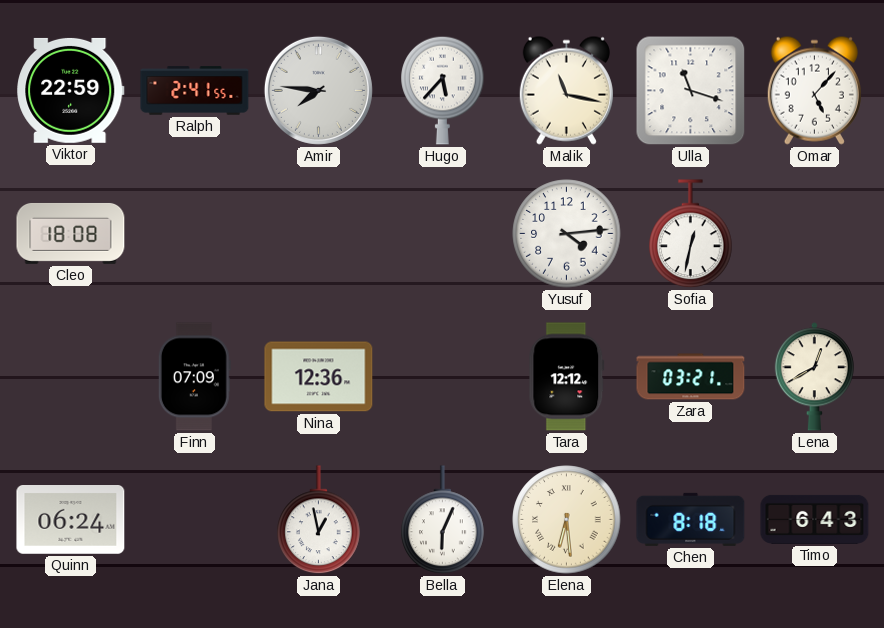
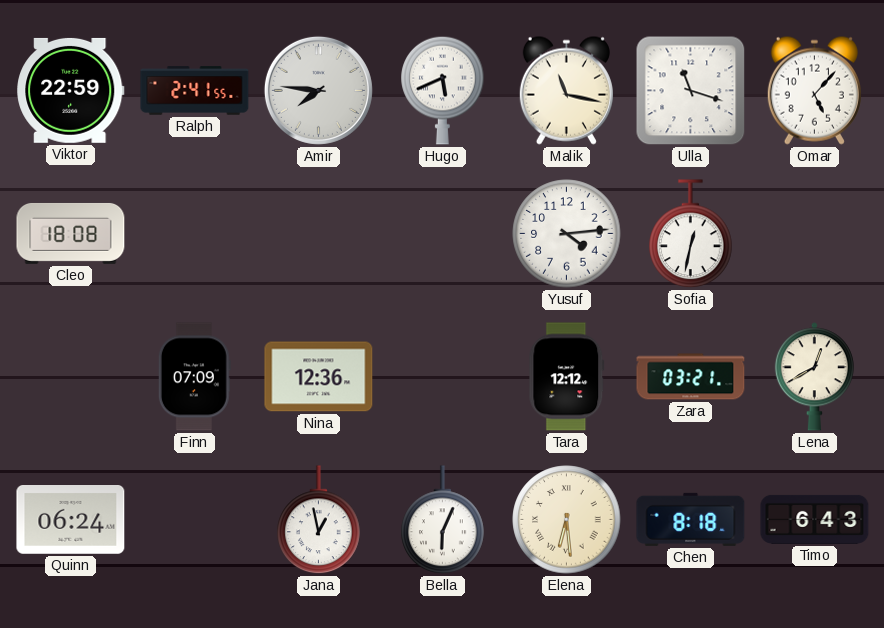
Hugo: 5:37 -> 5:41 (443, 90)
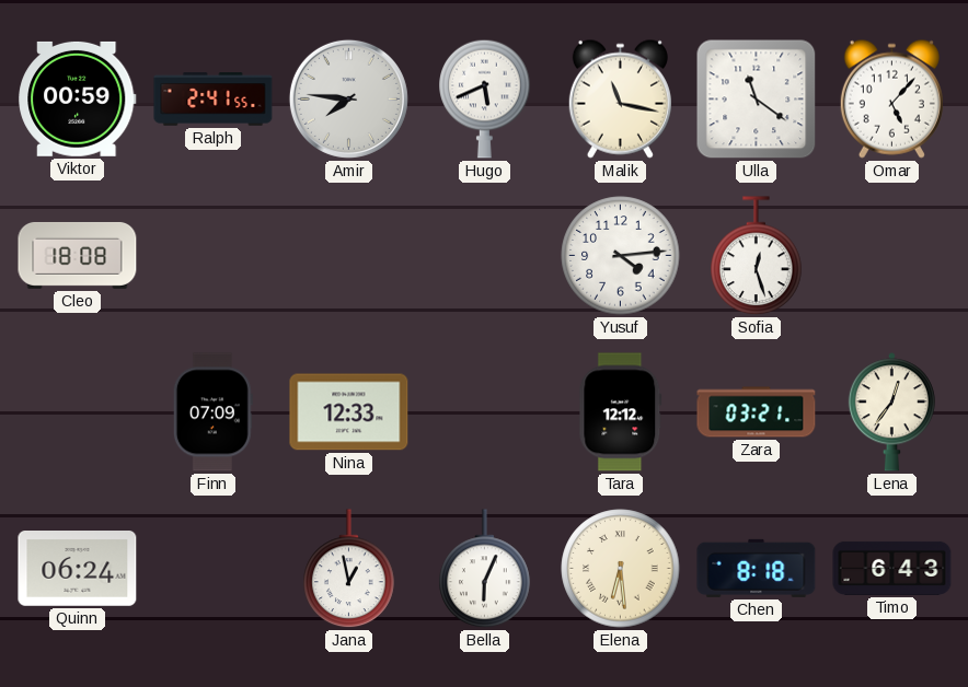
Viktor: 22:59 -> 00:59 (78, 98)
Ulla: 11:18 -> 11:21 (757, 100)
Sofia: 12:32 -> 12:27 (757, 256)
Nina: 12:36 -> 12:33 (349, 412)
Lena: 12:40 -> 12:36 (891, 412)
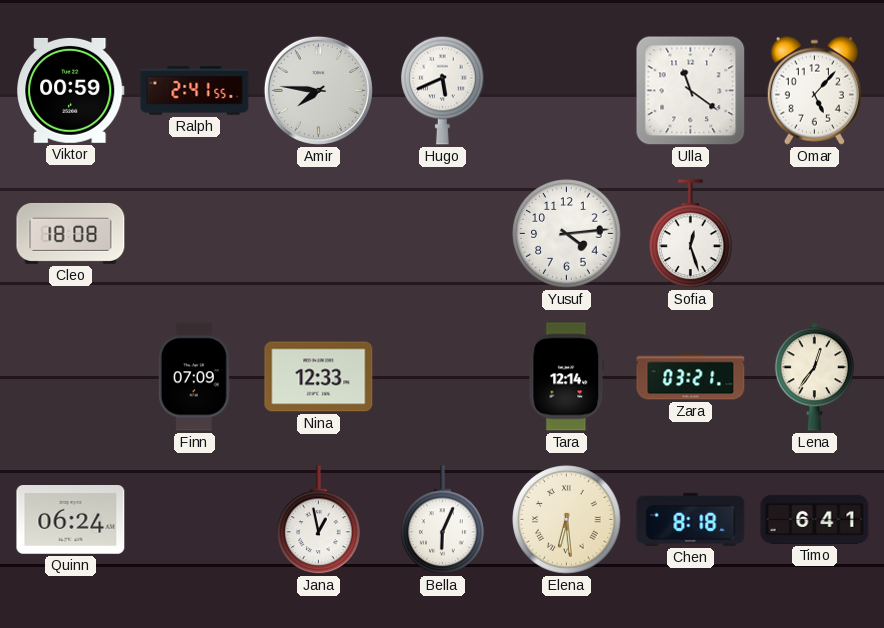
Malik: 11:17 -> none (620, 98)
Tara: 12:12 -> 12:14 (567, 377)
Timo: 6:43 -> 6:41 (815, 519)
